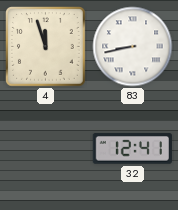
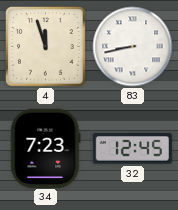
34: none -> 7:23 (46, 148)
32: 12:41 -> 12:45 (132, 149)
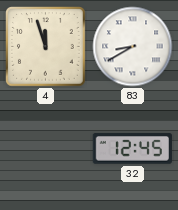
83: 8:43 -> 8:40 (133, 47)
34: 7:23 -> none (46, 148)
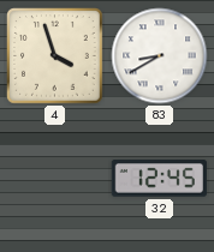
4: 11:57 -> 3:57 (55, 56)
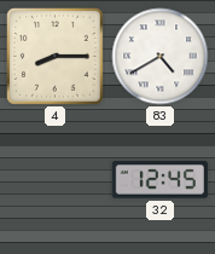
4: 3:57 -> 8:15 (56, 57)
83: 8:40 -> 4:40 (161, 57)
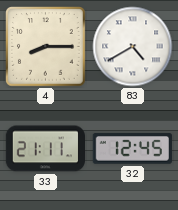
33: none -> 21:11 (45, 149)
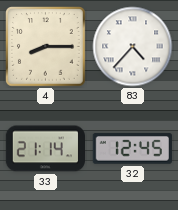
83: 4:40 -> 4:37 (133, 47)
33: 21:11 -> 21:14 (45, 149)
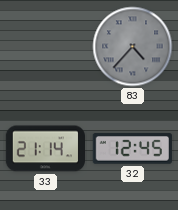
4: 8:15 -> none (46, 47)
83 dial: white -> grey (133, 47)
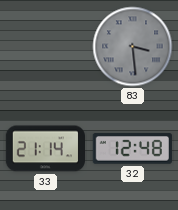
83: 4:37 -> 3:29 (133, 47)
32: 12:45 -> 12:48 (132, 149)
